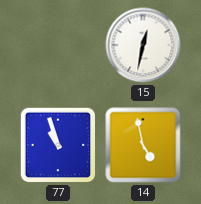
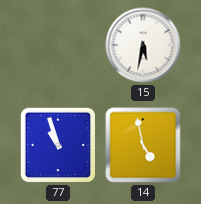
15: 12:32 -> 5:32 (143, 45)
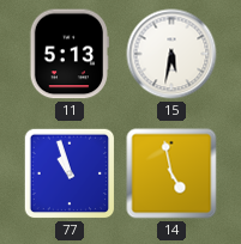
11: none -> 5:13 (70, 54)
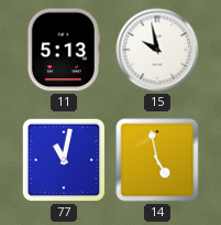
15: 5:32 -> 9:58 (157, 50)
77: 10:57 -> 11:02 (64, 160)
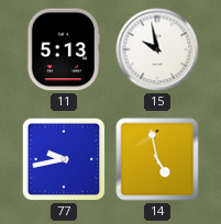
77: 11:02 -> 9:43 (64, 159)
